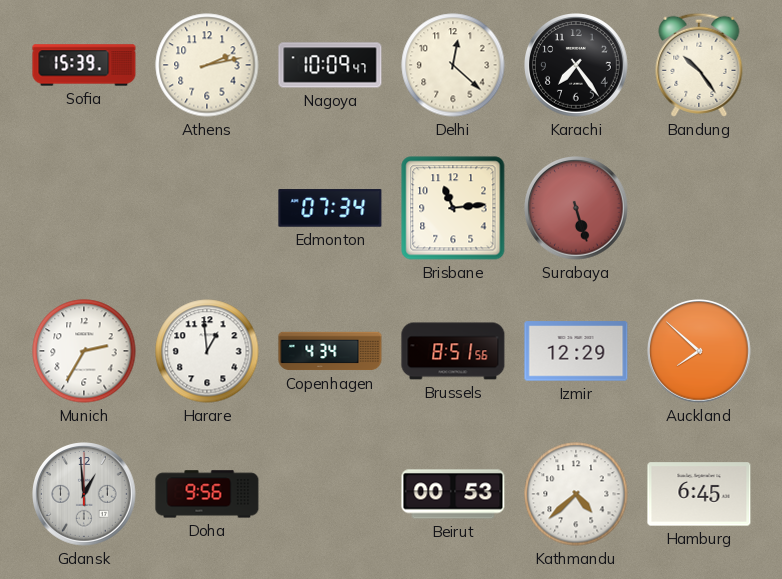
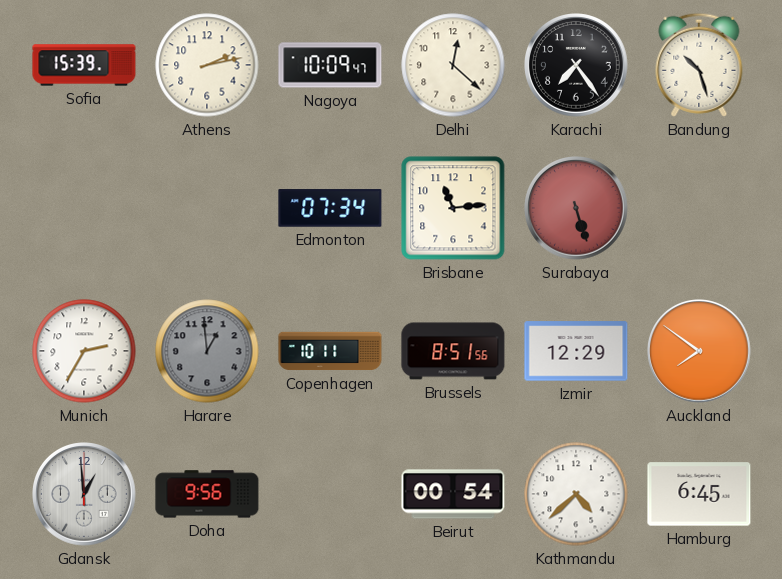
Bandung: 10:24 -> 10:27 (699, 65)
Harare dial: white -> grey (207, 351)
Copenhagen: 4:34 -> 10:11 (330, 351)
Auckland: 7:52 -> 7:51 (700, 352)
Beirut: 00:53 -> 00:54 (453, 494)
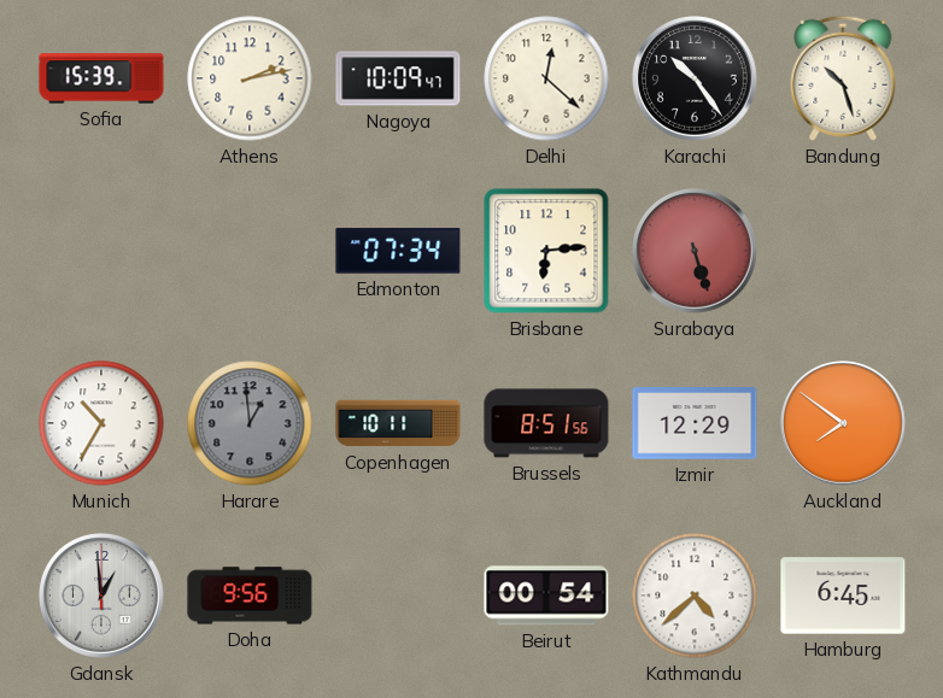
Karachi: 7:24 -> 10:24 (696, 80)
Brisbane: 11:14 -> 6:14 (546, 251)
Munich: 2:35 -> 10:35 (101, 423)
